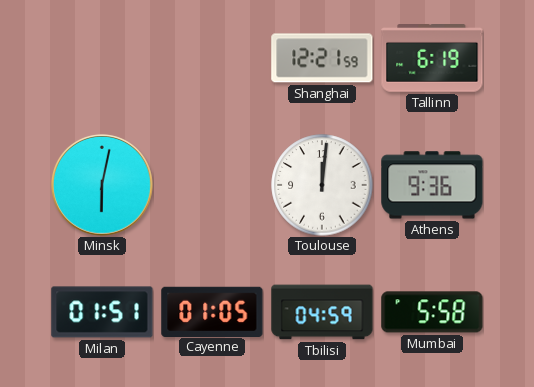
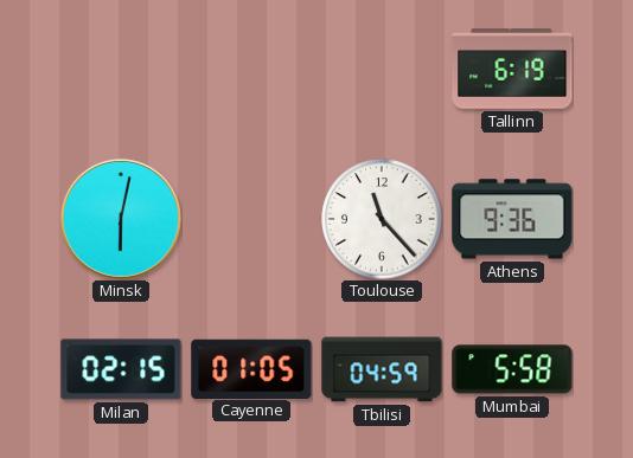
Shanghai: 12:21 -> none (322, 58)
Toulouse: 12:01 -> 11:23 (382, 219)
Milan: 01:51 -> 02:15 (121, 369)
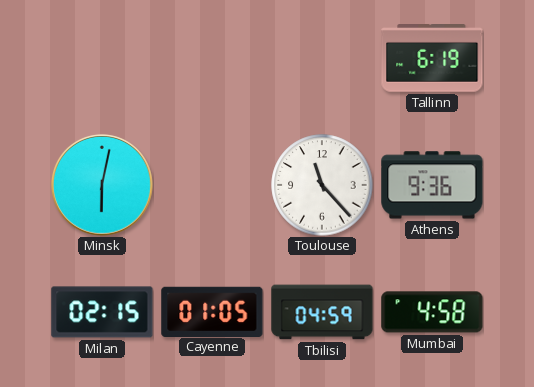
Mumbai: 5:58 -> 4:58 (432, 312)
